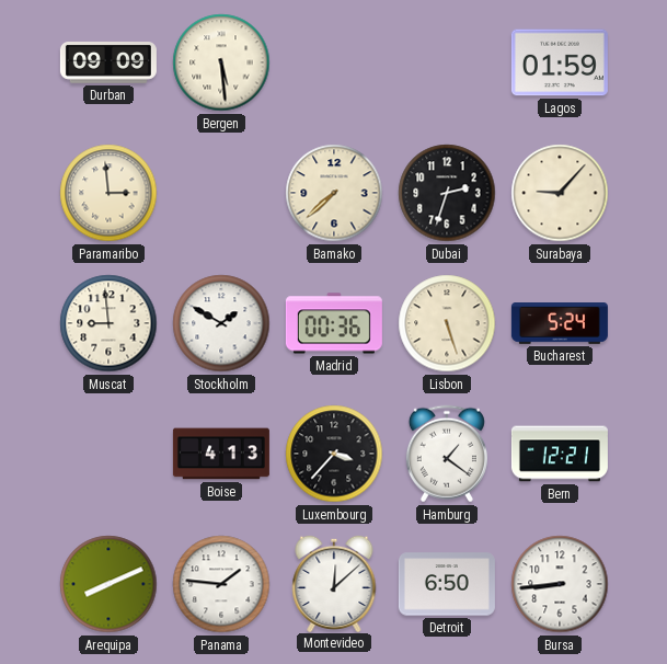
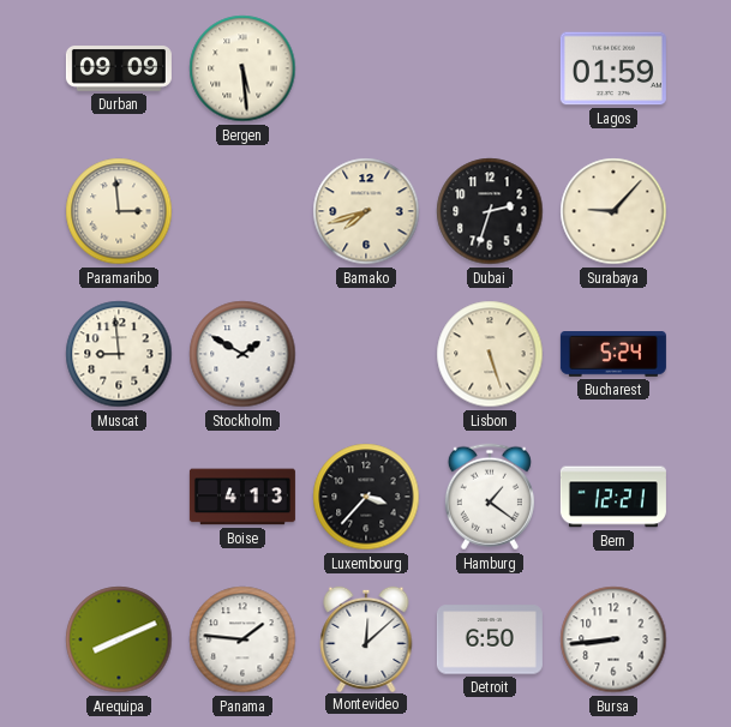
Bamako: 7:38 -> 7:42 (366, 211)
Madrid: 00:36 -> none (334, 323)
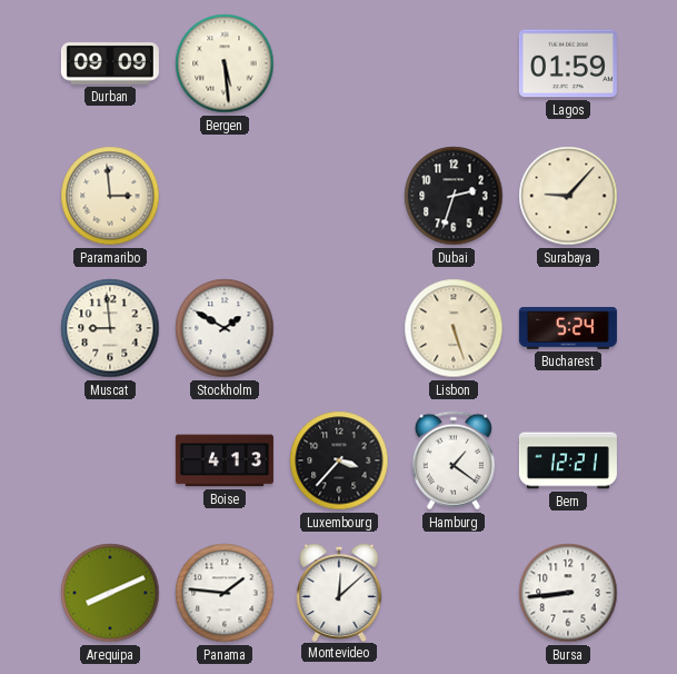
Bamako: 7:42 -> none (366, 211)
Detroit: 6:50 -> none (490, 639)
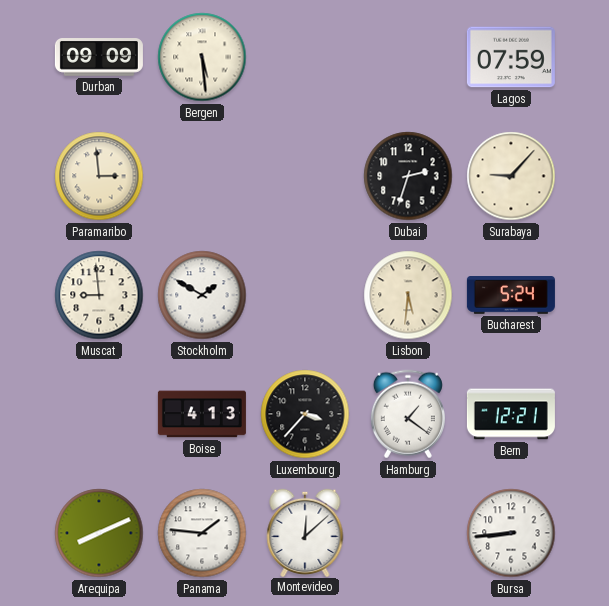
Lagos: 01:59 -> 07:59 (511, 57)
Lisbon: 5:27 -> 5:31 (408, 295)
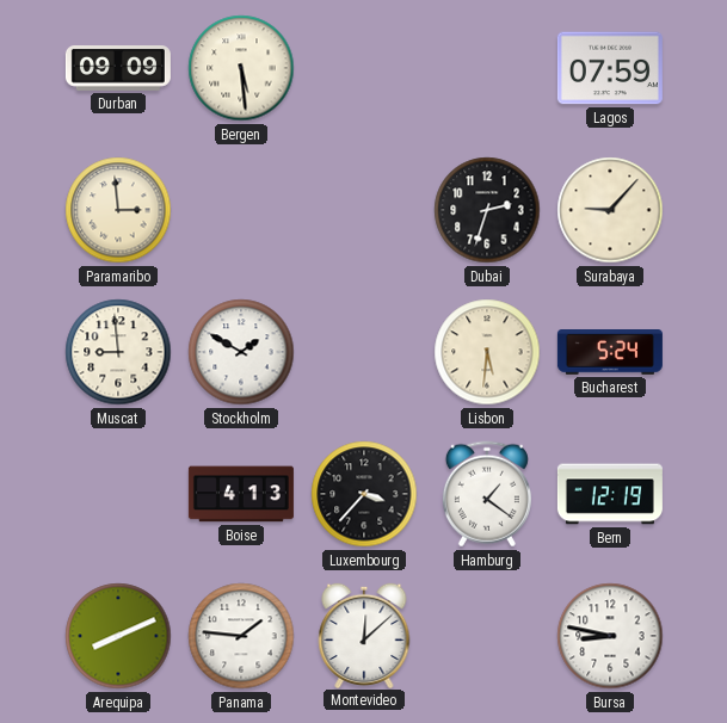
Bern: 12:21 -> 12:19 (610, 494)
Bursa: 8:44 -> 8:47 (610, 636)
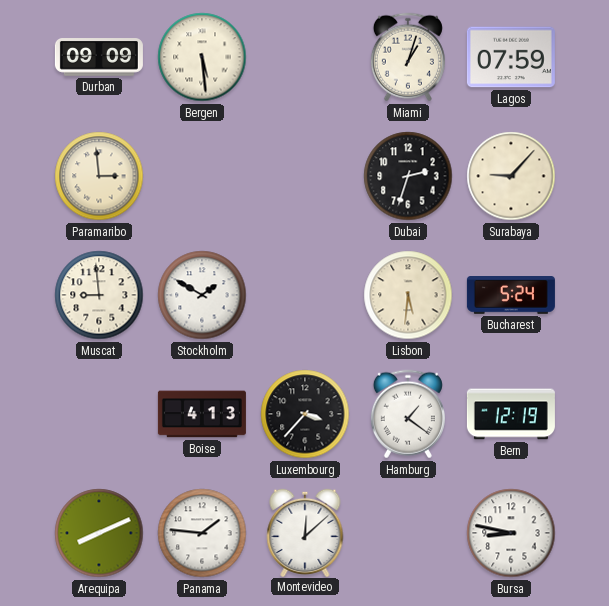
Miami: none -> 1:03 (408, 57)
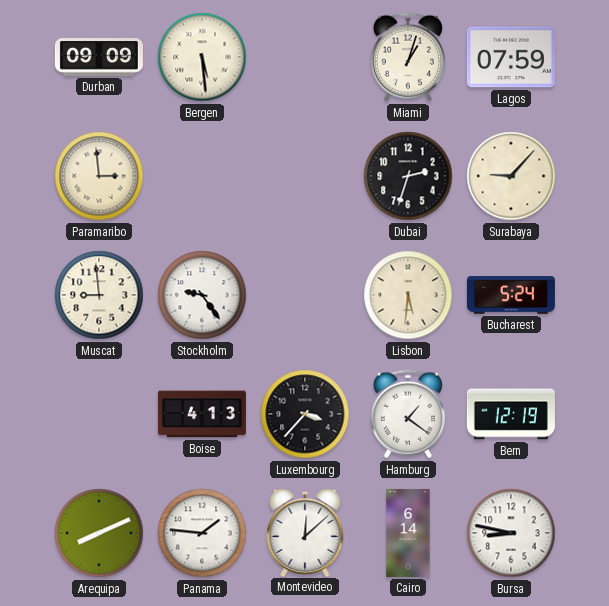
Stockholm: 1:50 -> 9:24 (202, 295)
Cairo: none -> 6:14 (408, 533)
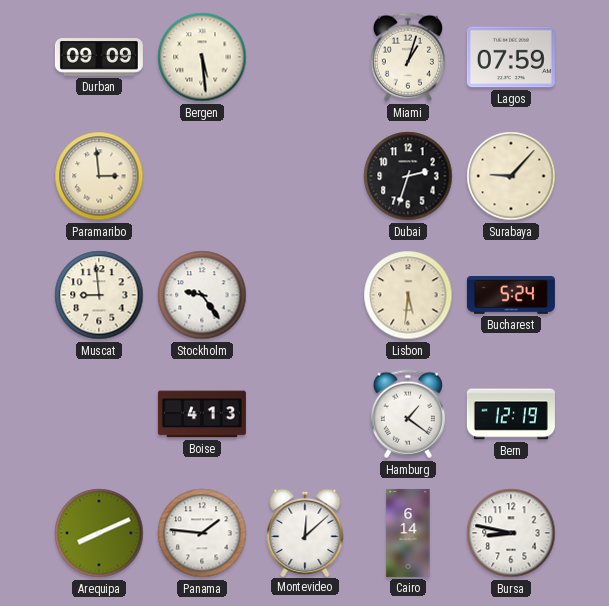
Luxembourg: 3:37 -> none (305, 414)
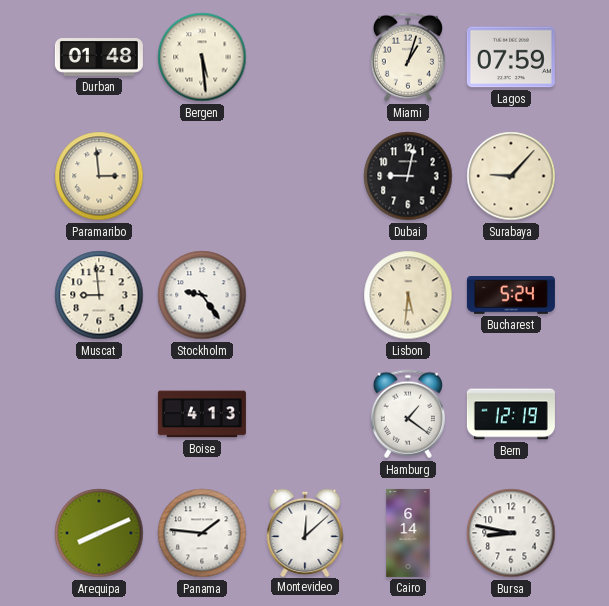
Durban: 09:09 -> 01:48 (99, 57)
Dubai: 2:33 -> 9:02 (408, 176)
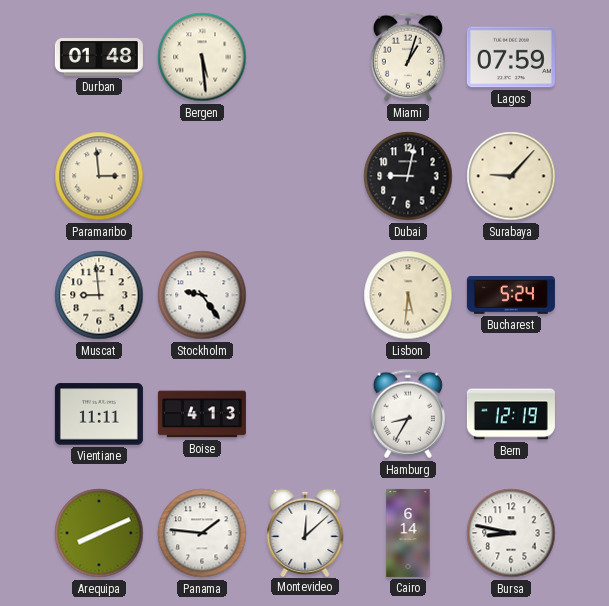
Vientiane: none -> 11:11 (99, 414)
Hamburg: 1:21 -> 8:35 (408, 414)
